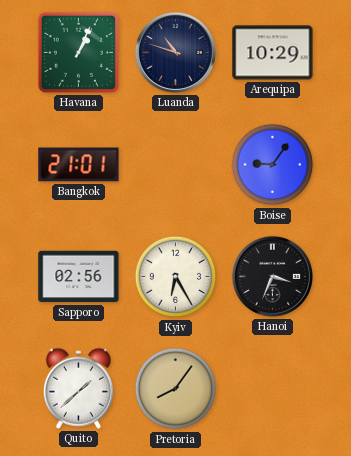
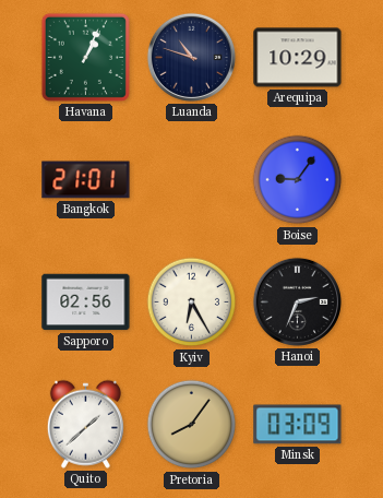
Hanoi: 3:34 -> 2:34 (297, 301)
Minsk: none -> 03:09 (298, 425)
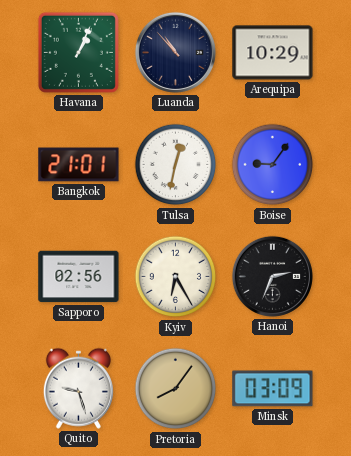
Luanda: 10:48 -> 10:53 (175, 52)
Tulsa: none -> 12:32 (176, 165)
Quito: 1:38 -> 9:27 (78, 388)
